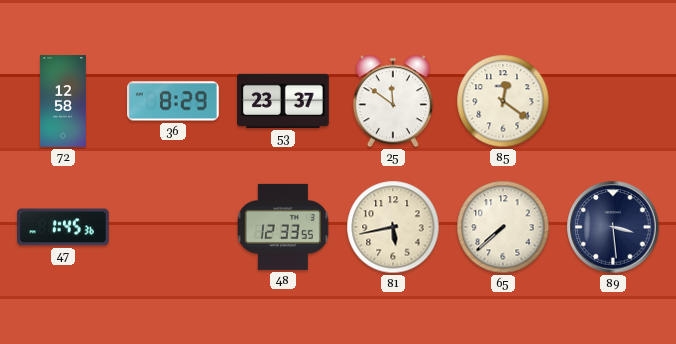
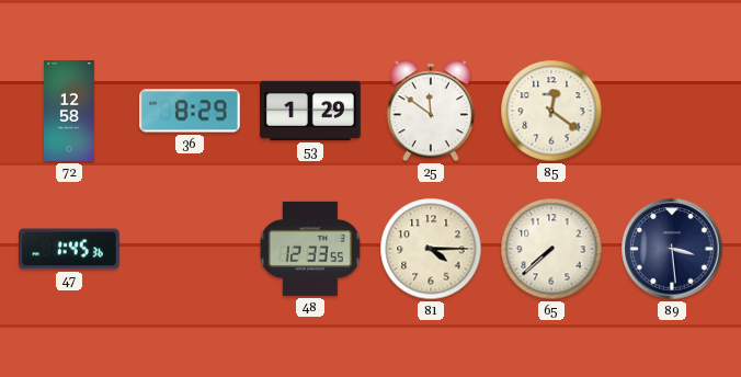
53: 23:37 -> 1:29 (310, 111)
81: 5:43 -> 4:15 (431, 249)
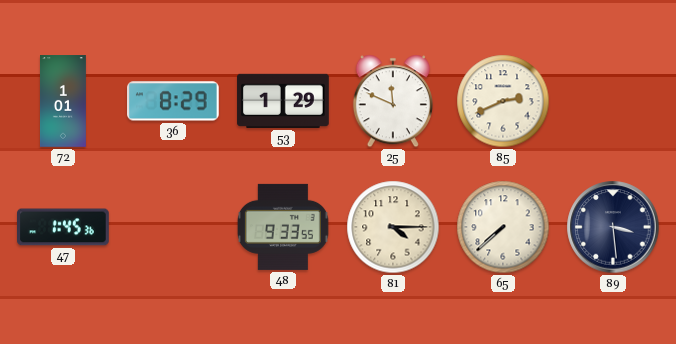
72: 12:58 -> 1:01 (64, 101)
25: 11:51 -> 11:49 (393, 101)
85: 12:21 -> 2:41 (503, 101)
48: 12:33 -> 9:33 (283, 227)
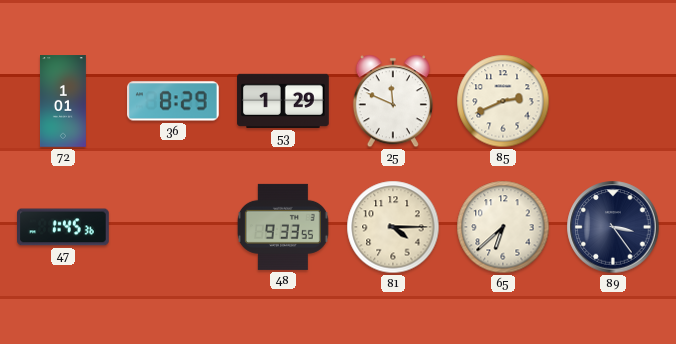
65: 7:38 -> 6:38 (503, 227)
89: 3:29 -> 3:24 (613, 227)
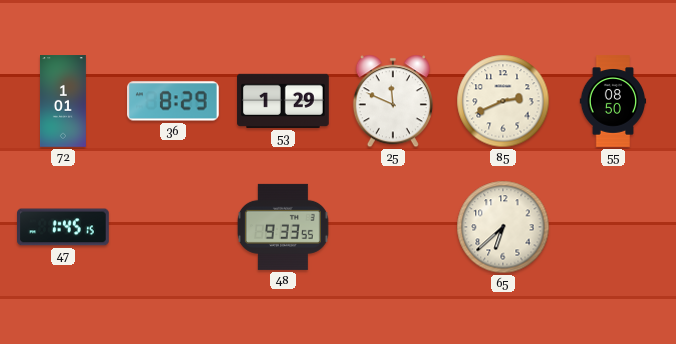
55: none -> 08:50 (613, 101)
47: 1:45:36 -> 1:45:15 (63, 227)
81: 4:15 -> none (393, 227)
89: 3:24 -> none (613, 227)
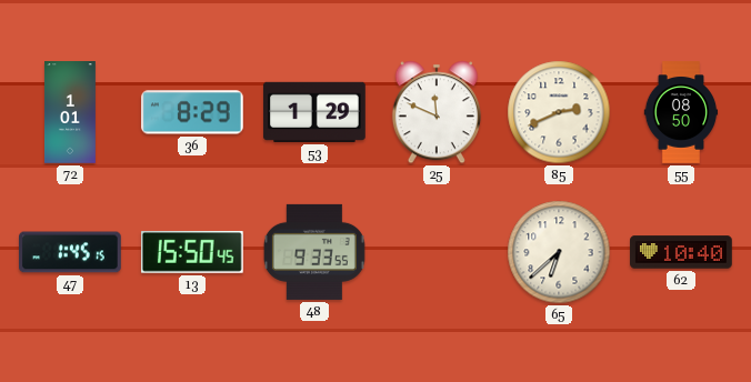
13: none -> 15:50 (192, 252)
62: none -> 10:40 (681, 252)
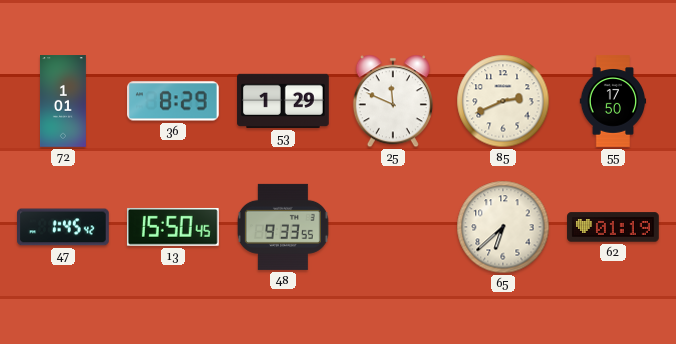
55: 08:50 -> 17:50 (613, 101)
47: 1:45:15 -> 1:45:42 (63, 227)
62: 10:40 -> 01:19 (613, 227)
